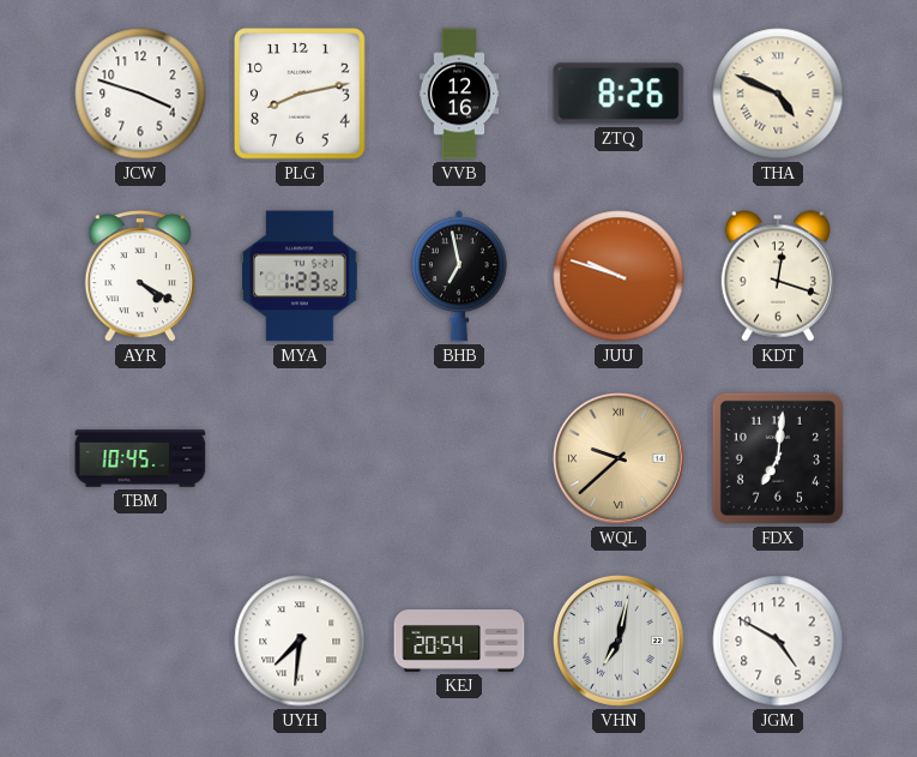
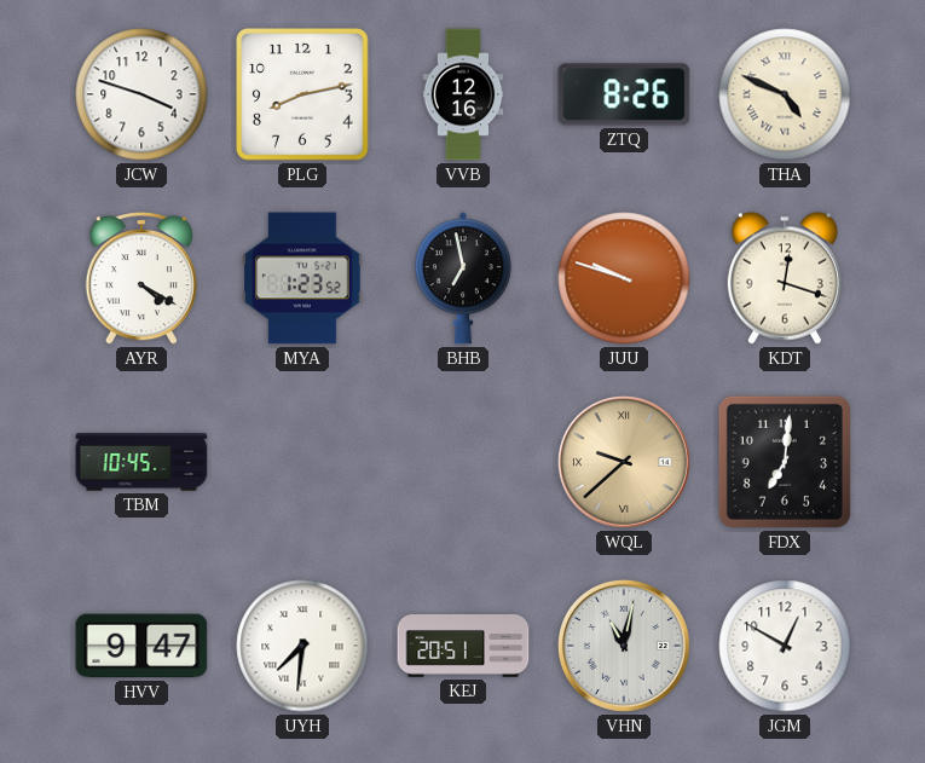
HVV: none -> 9:47 (141, 646)
KEJ: 20:54 -> 20:51 (463, 647)
VHN: 7:02 -> 11:02 (624, 646)
JGM: 4:50 -> 12:50 (785, 646)
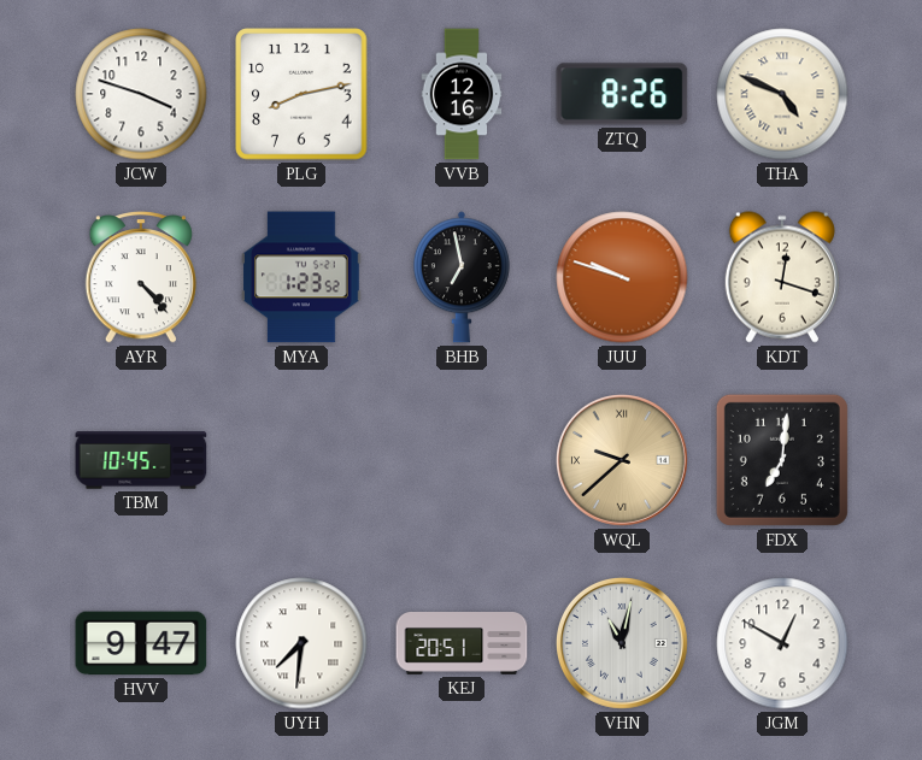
AYR: 4:20 -> 4:23 (141, 277)
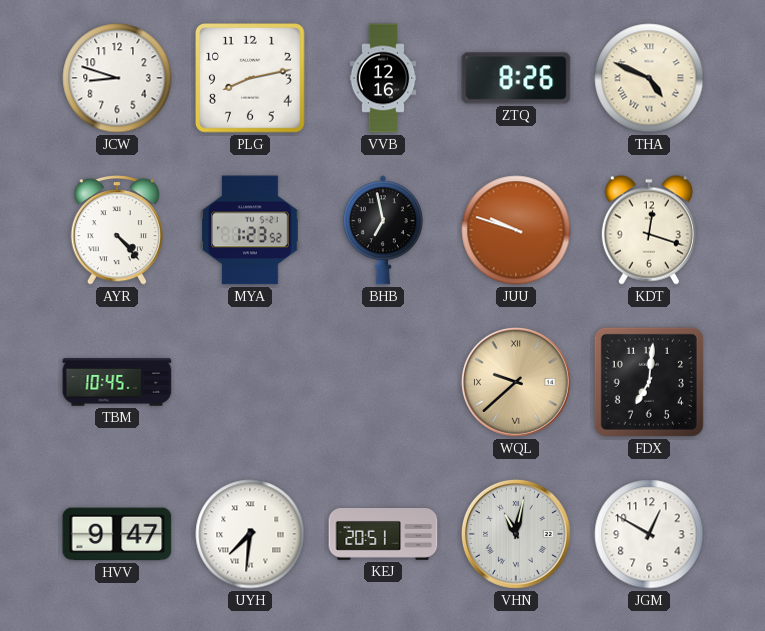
JCW: 3:48 -> 8:48 (117, 78)
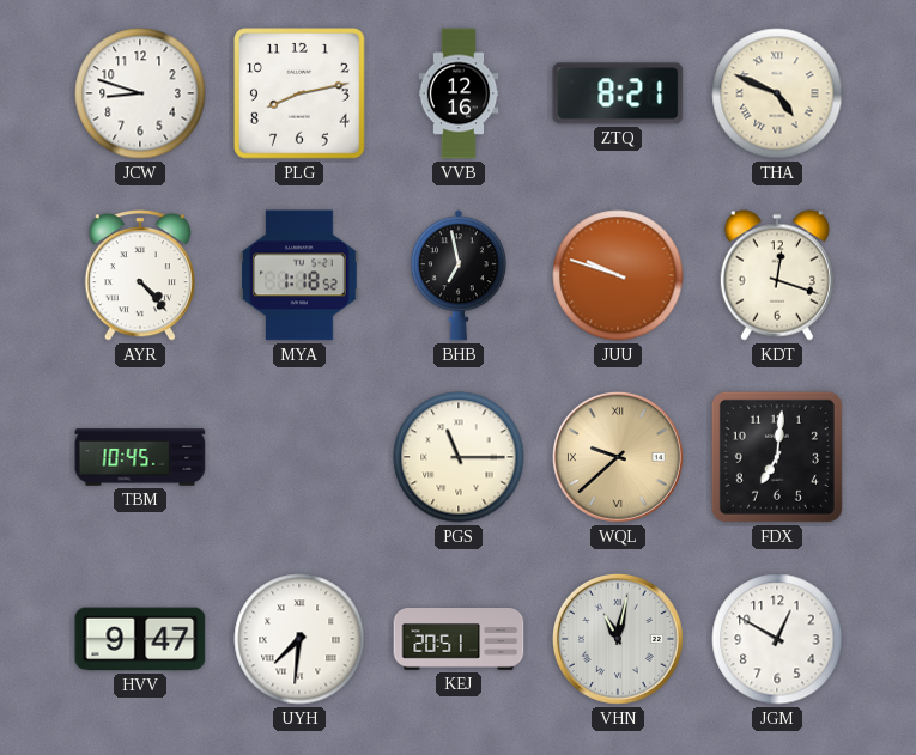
ZTQ: 8:26 -> 8:21 (618, 93)
MYA: 1:23 -> 1:18 (299, 275)
PGS: none -> 11:15 (459, 457)
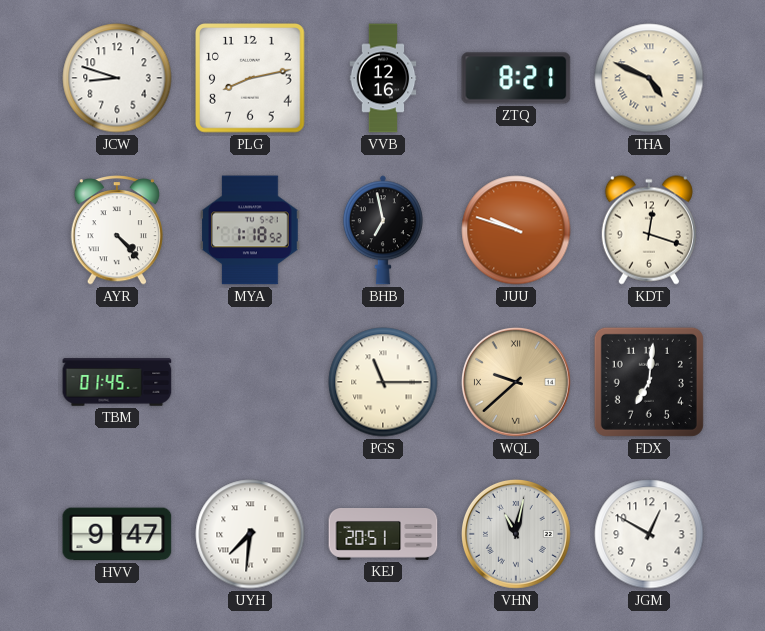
TBM: 10:45 -> 01:45 (117, 382)
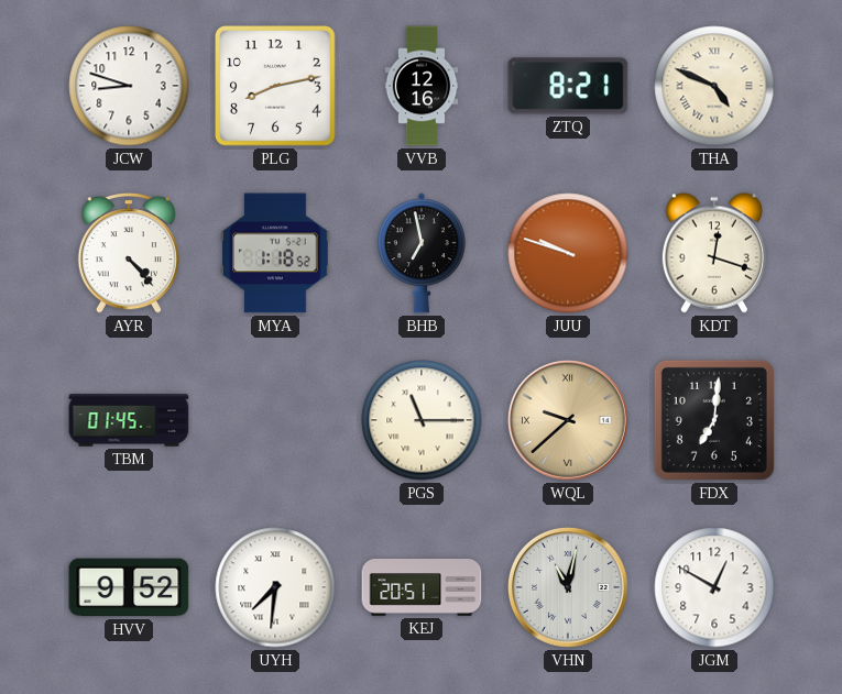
HVV: 9:47 -> 9:52 (129, 587)
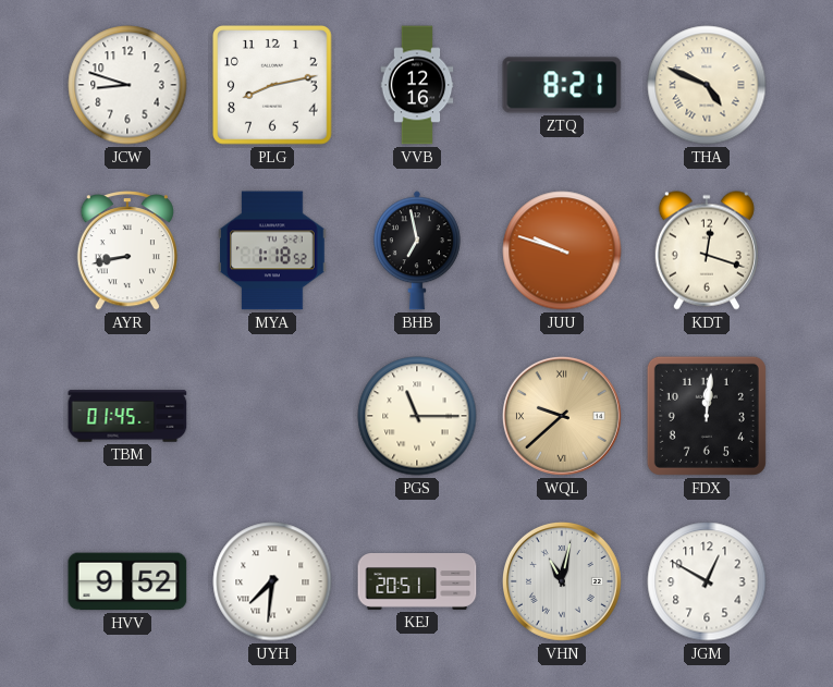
AYR: 4:23 -> 8:43 (127, 250)
FDX: 7:01 -> 12:01 (707, 416)
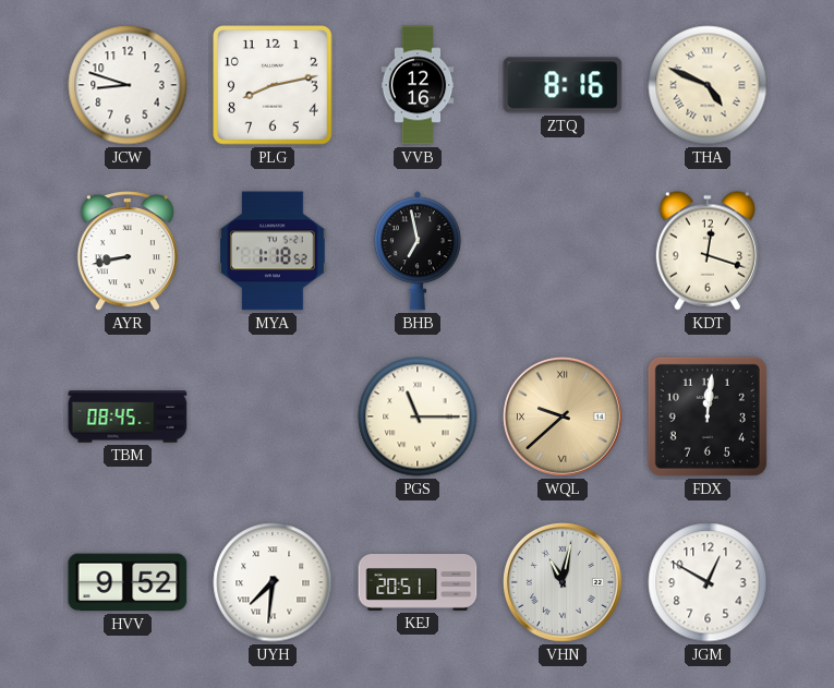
ZTQ: 8:21 -> 8:16 (563, 85)
JUU: 9:48 -> none (562, 250)
TBM: 01:45 -> 08:45 (128, 417)
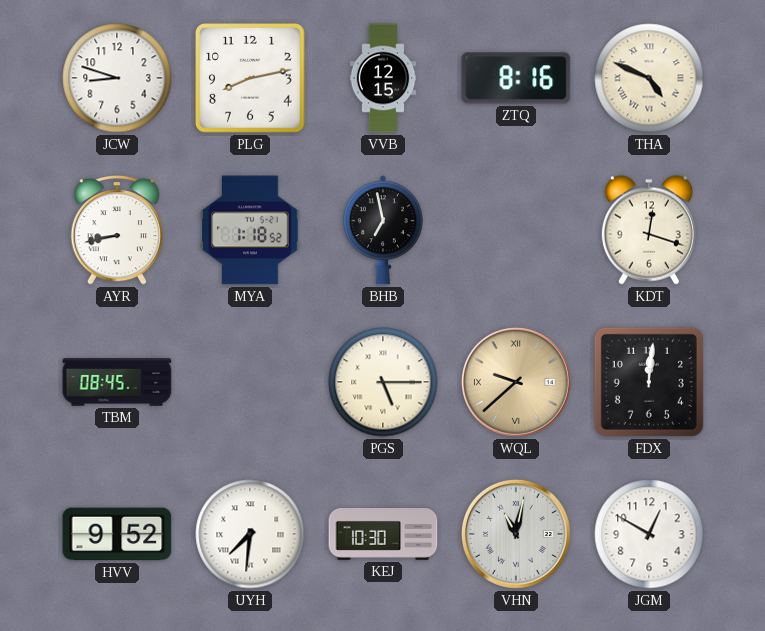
VVB: 12:16 -> 12:15 (383, 78)
PGS: 11:15 -> 5:15 (383, 382)
KEJ: 20:51 -> 10:30 (383, 535)
